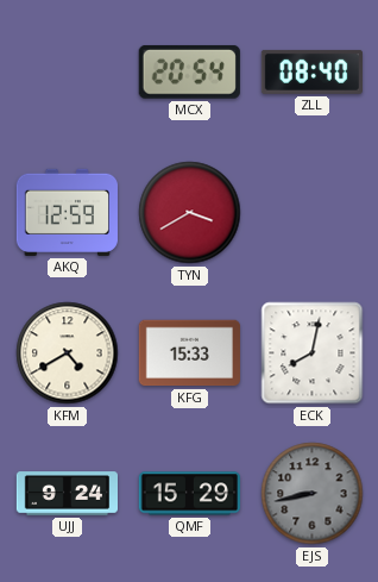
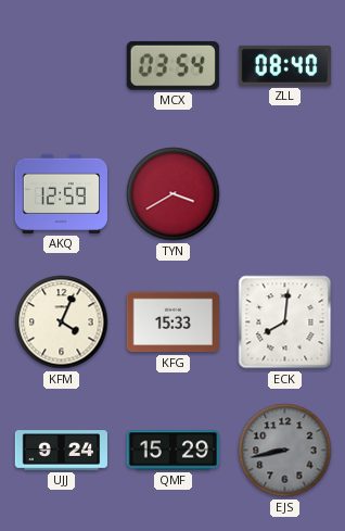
MCX: 20:54 -> 03:54 (173, 65)
KFM: 4:40 -> 4:04 (62, 323)
ECK: 8:02 -> 8:01 (285, 323)
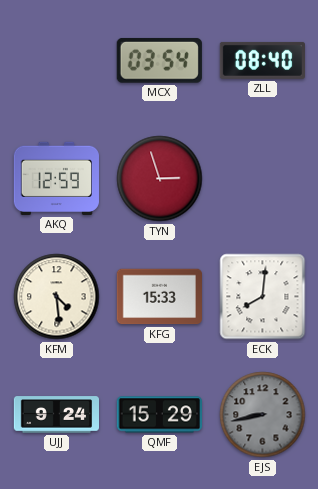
TYN: 3:40 -> 2:57 (160, 179)
KFM: 4:04 -> 4:29 (57, 297)
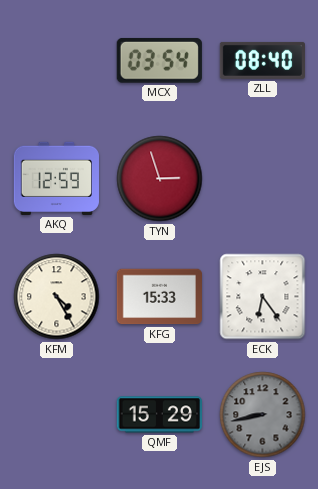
KFM: 4:29 -> 4:25 (57, 297)
ECK: 8:01 -> 6:24 (263, 297)
UJJ: 9:24 -> none (56, 415)
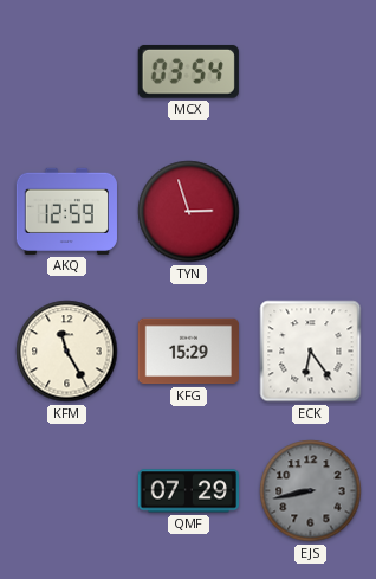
ZLL: 08:40 -> none (262, 60)
KFM: 4:25 -> 11:25 (67, 352)
KFG: 15:33 -> 15:29 (188, 352)
QMF: 15:29 -> 07:29 (188, 491)
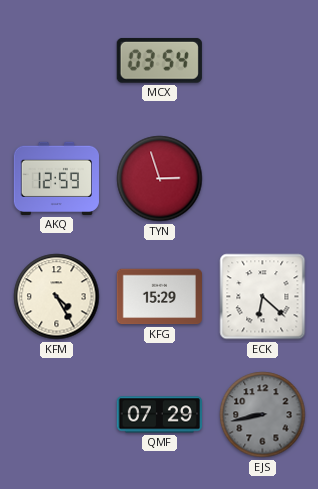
KFM: 11:25 -> 4:25 (57, 297)
ECK: 6:24 -> 6:22 (263, 297)
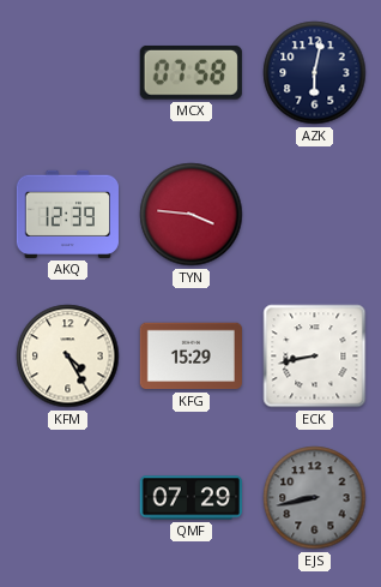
MCX: 03:54 -> 07:58 (190, 72)
AZK: none -> 6:02 (315, 73)
AKQ: 12:59 -> 12:39 (67, 214)
TYN: 2:57 -> 3:46 (192, 215)
ECK: 6:22 -> 8:43 (315, 357)
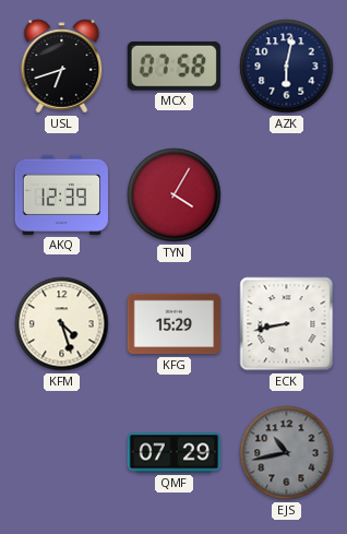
USL: none -> 6:42 (62, 67)
TYN: 3:46 -> 4:05 (175, 195)
KFM: 4:25 -> 4:27 (62, 324)
EJS: 8:43 -> 10:43 (287, 453)
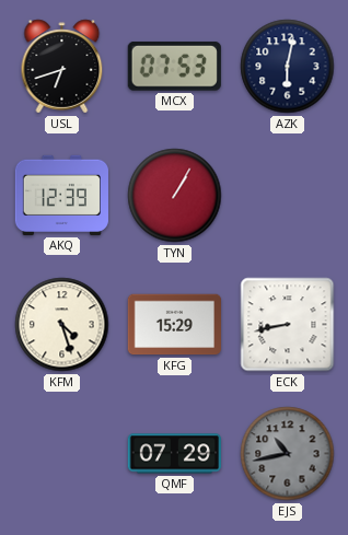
MCX: 07:58 -> 07:53 (174, 66)
TYN: 4:05 -> 1:05 (175, 196)
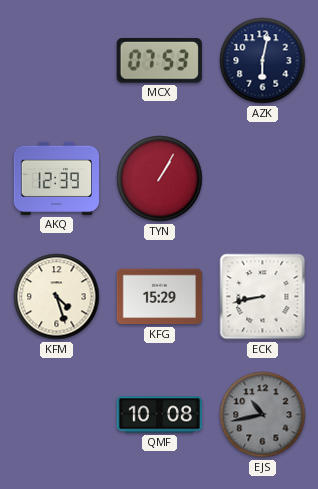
USL: 6:42 -> none (62, 67)
QMF: 07:29 -> 10:08 (159, 415)
